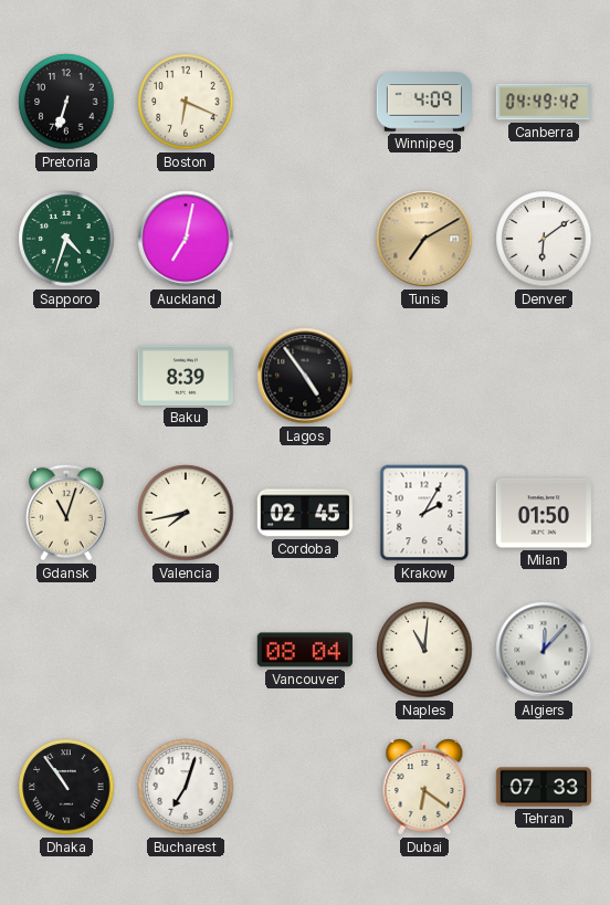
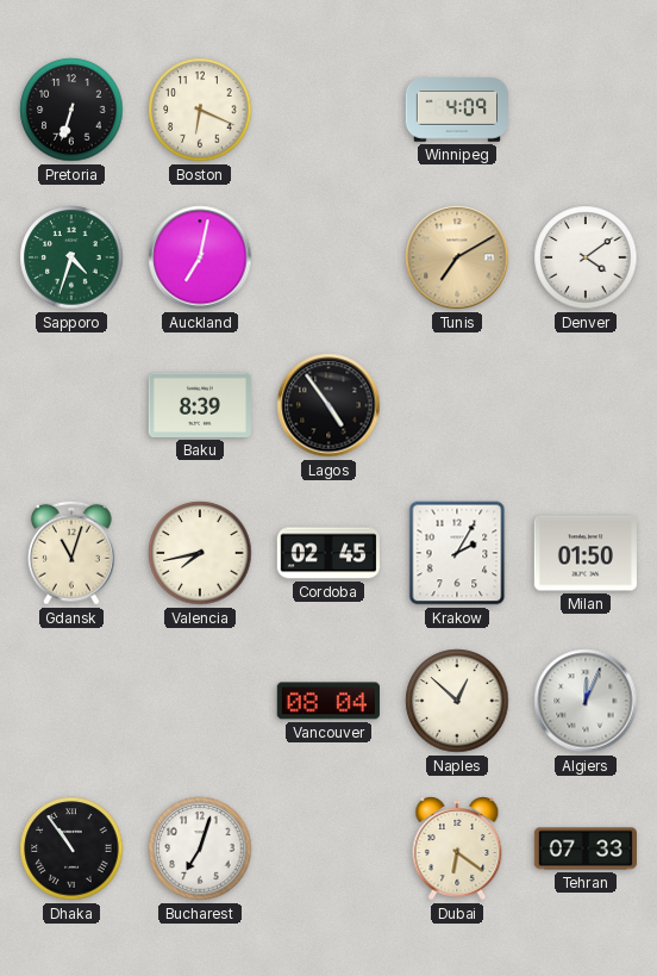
Canberra: 04:49 -> none (544, 102)
Denver: 6:09 -> 4:09 (586, 257)
Naples: 11:01 -> 12:52 (457, 701)
Algiers: 12:07 -> 12:04 (586, 701)
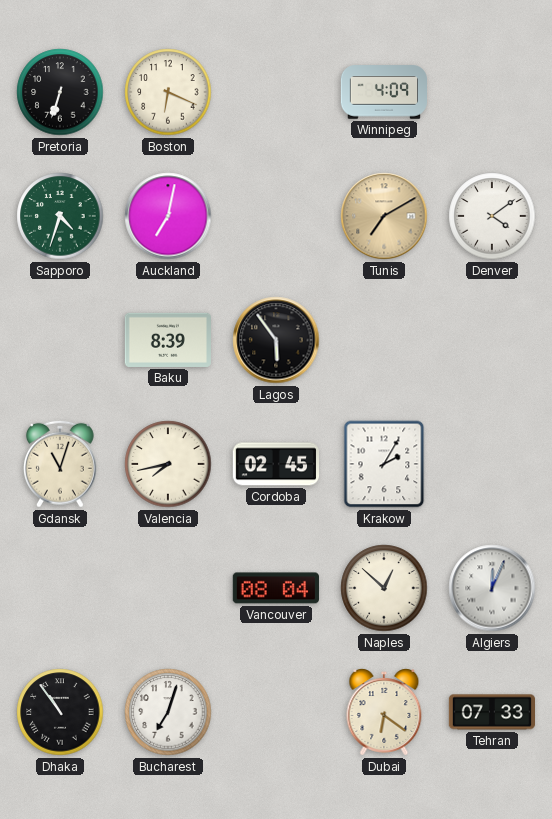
Lagos: 4:54 -> 5:54 (276, 340)
Milan: 01:50 -> none (586, 553)
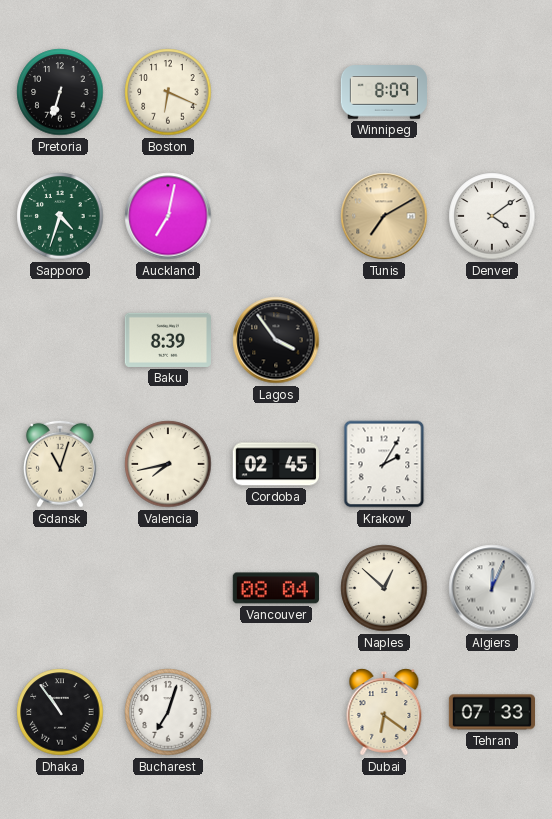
Winnipeg: 4:09 -> 8:09 (384, 92)
Lagos: 5:54 -> 3:54 (276, 340)
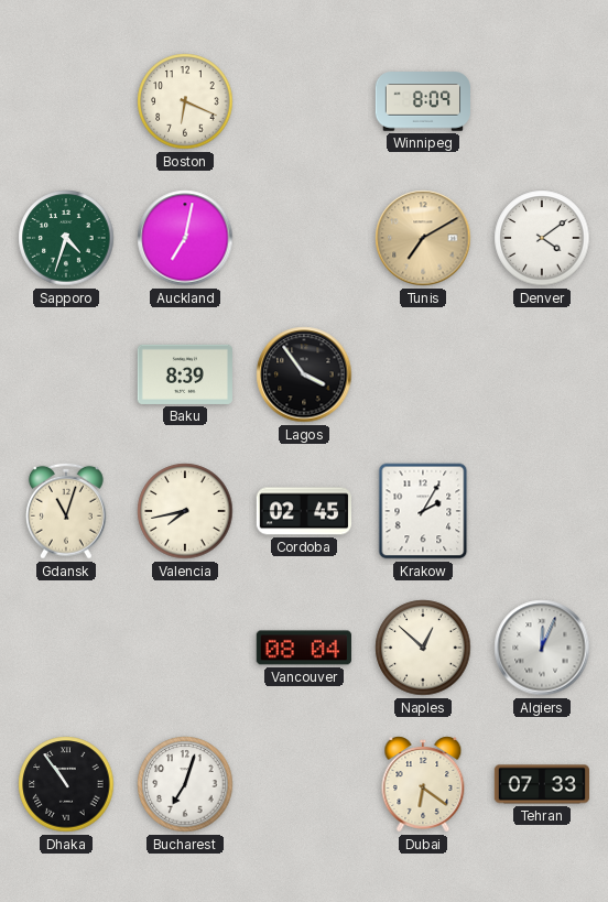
Pretoria: 6:33 -> none (60, 92)
